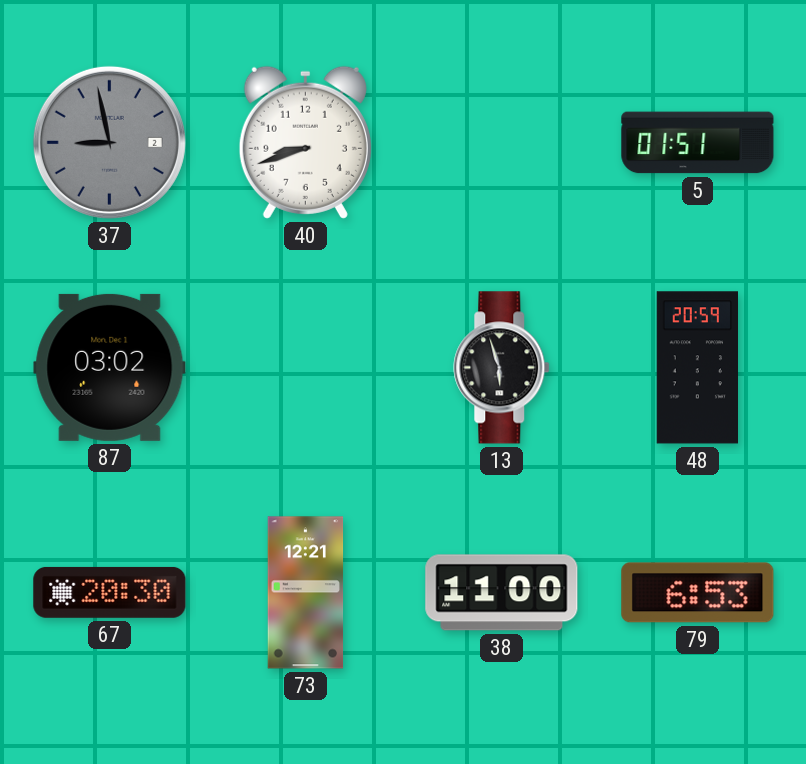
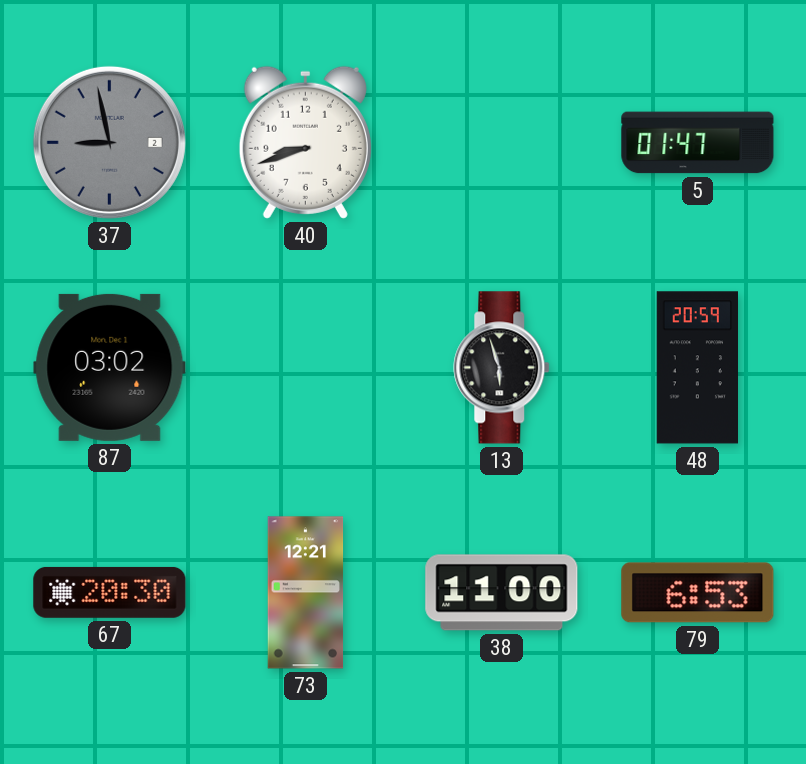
5: 01:51 -> 01:47 (698, 143)
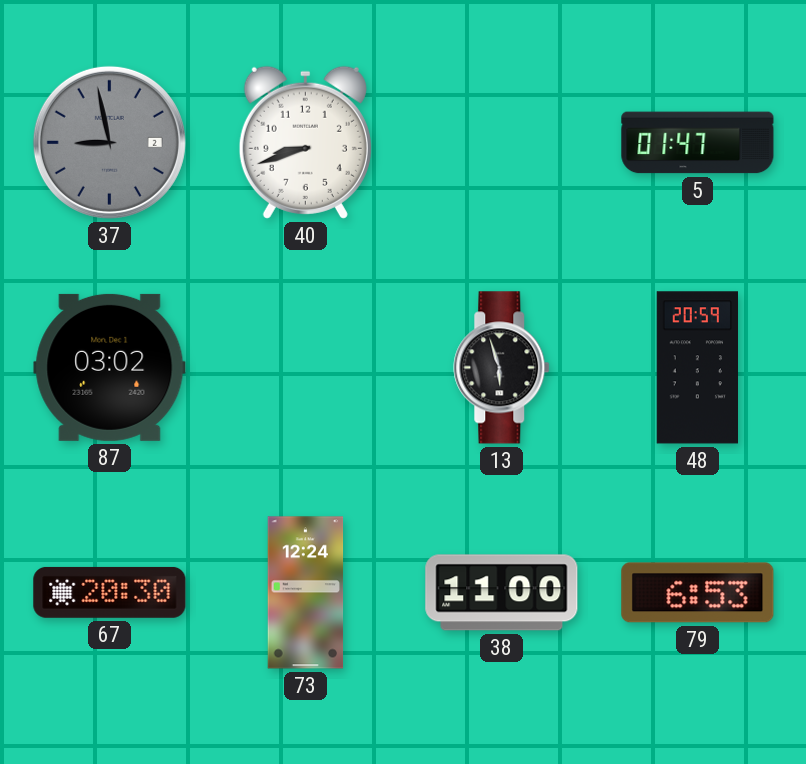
73: 12:21 -> 12:24 (306, 593)
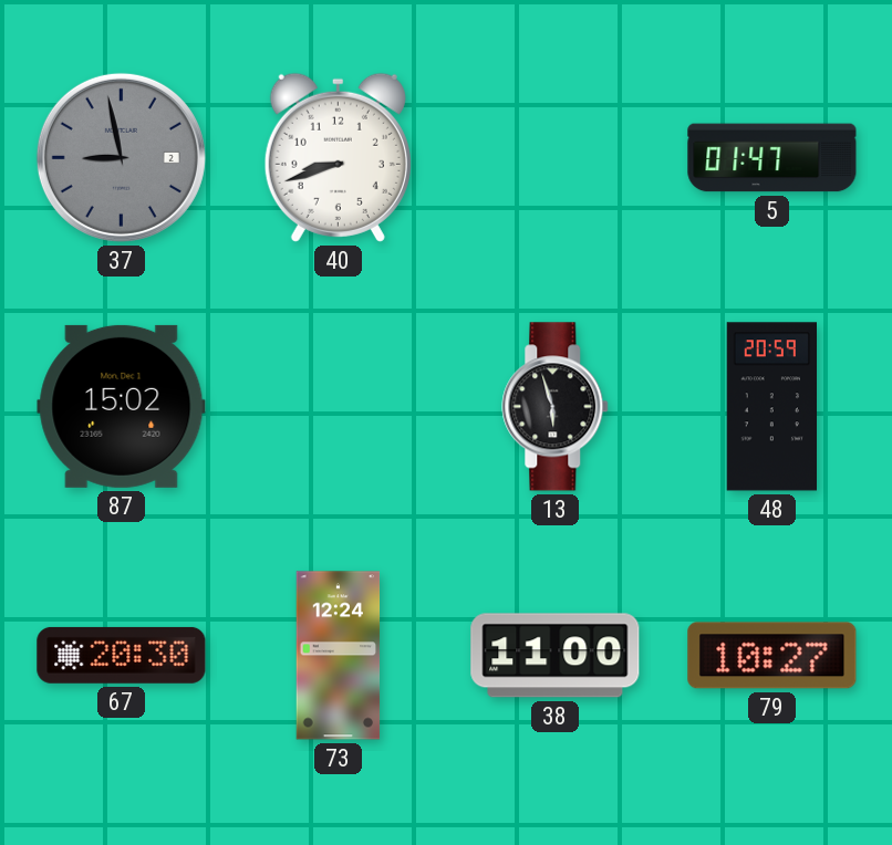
87: 03:02 -> 15:02 (122, 406)
79: 6:53 -> 10:27 (772, 656)
